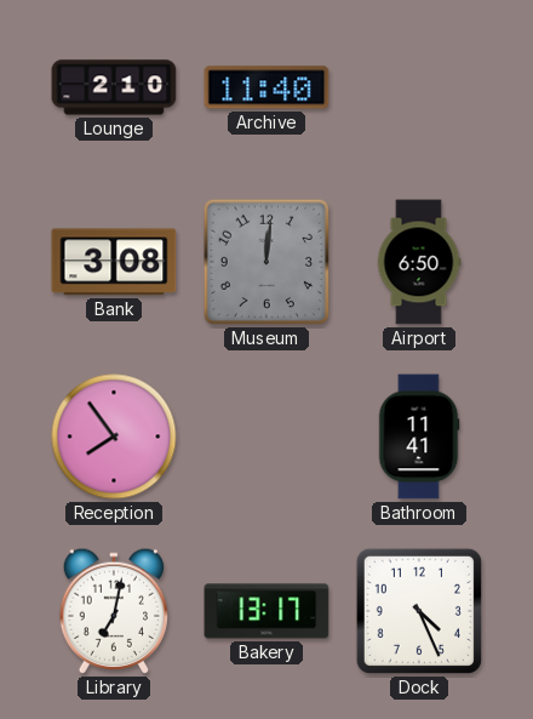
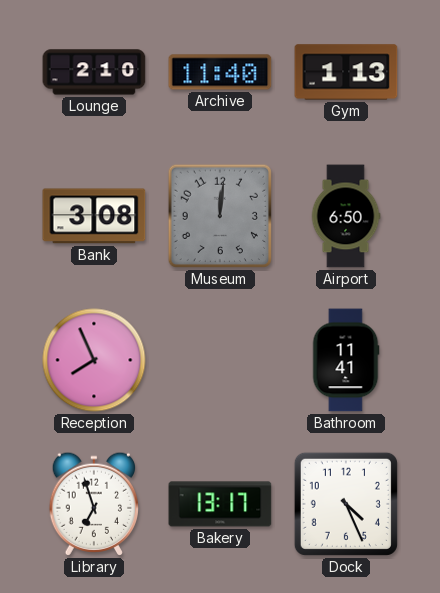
Gym: none -> 1:13 (346, 72)
Reception: 7:54 -> 7:56 (94, 360)
Library: 7:02 -> 6:57 (93, 504)
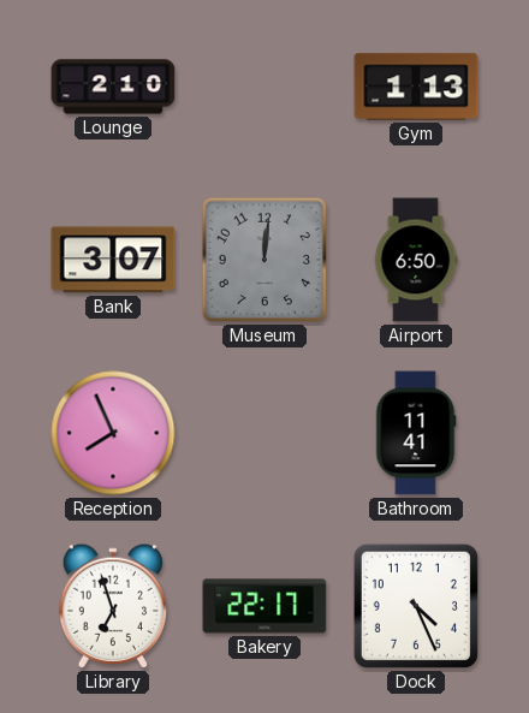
Archive: 11:40 -> none (220, 72)
Bank: 3:08 -> 3:07 (113, 260)
Bakery: 13:17 -> 22:17 (264, 606)
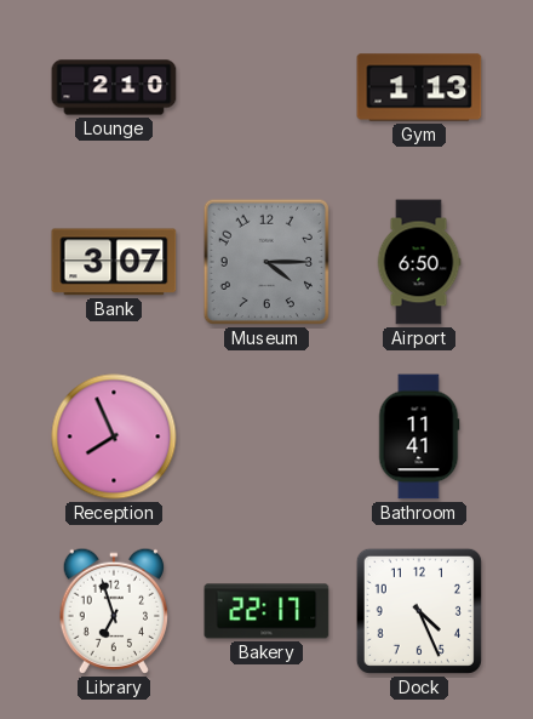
Museum: 12:01 -> 4:15 (266, 262)
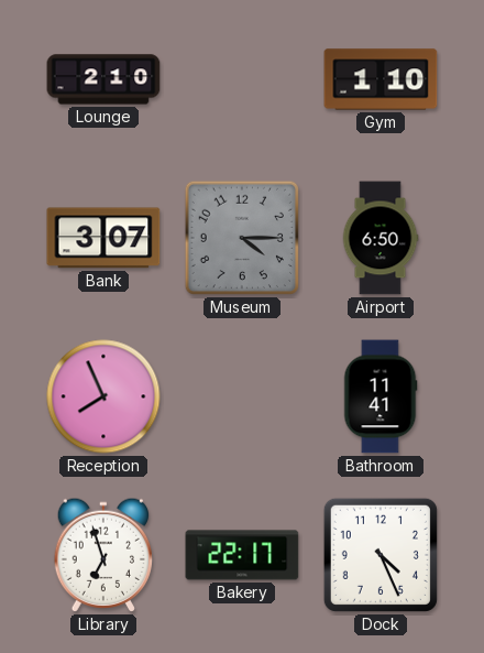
Gym: 1:13 -> 1:10 (381, 79)
